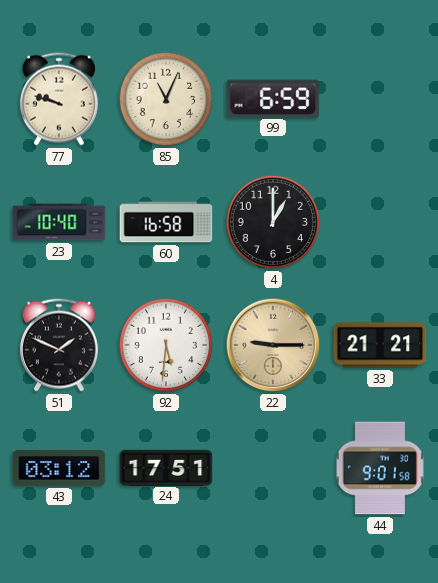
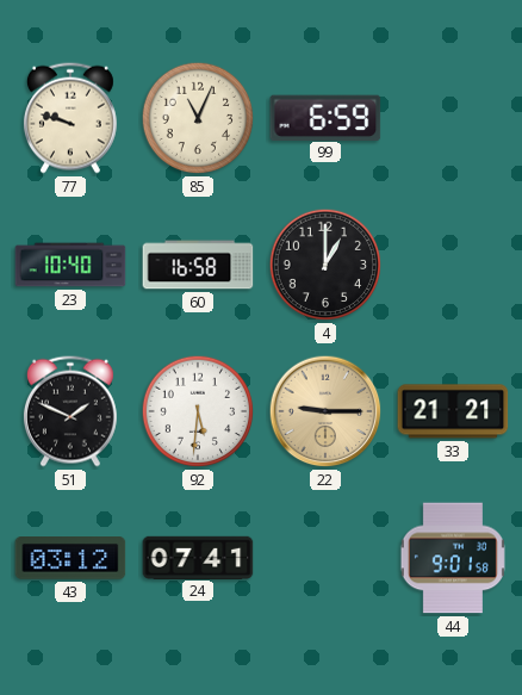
24: 17:51 -> 07:41 (198, 557)
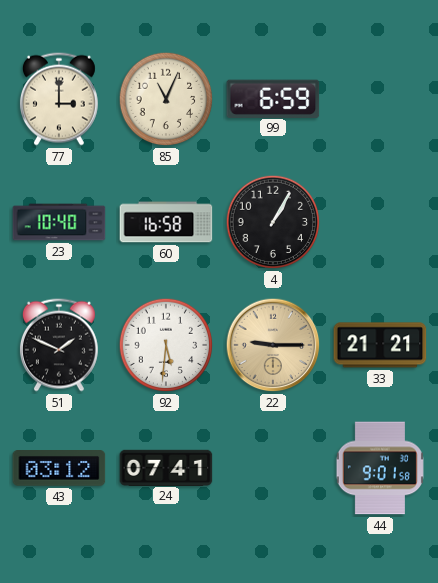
77: 9:48 -> 3:00 (59, 99)
4: 1:00 -> 1:05 (273, 222)
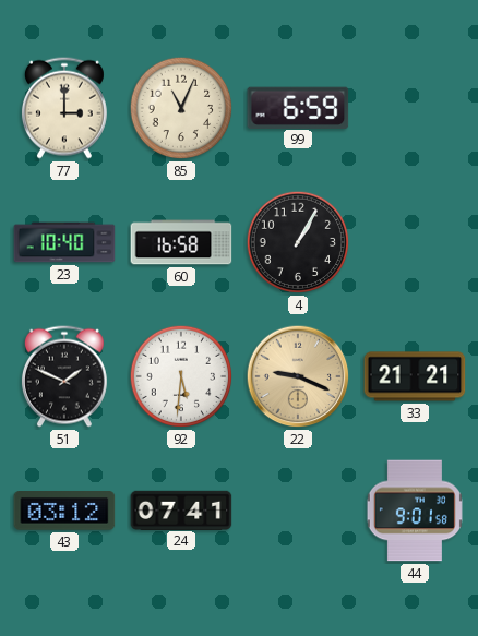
22: 9:15 -> 9:19 (298, 376)
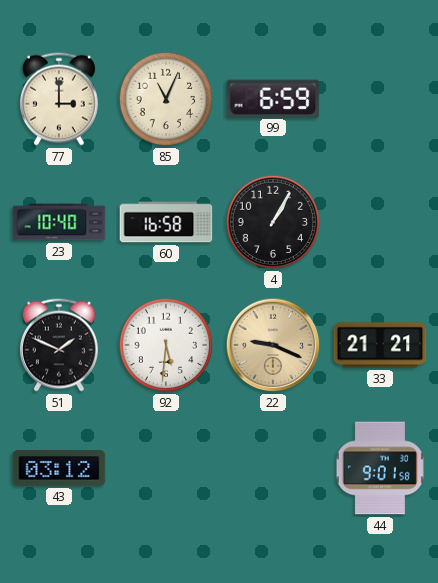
24: 07:41 -> none (181, 509)
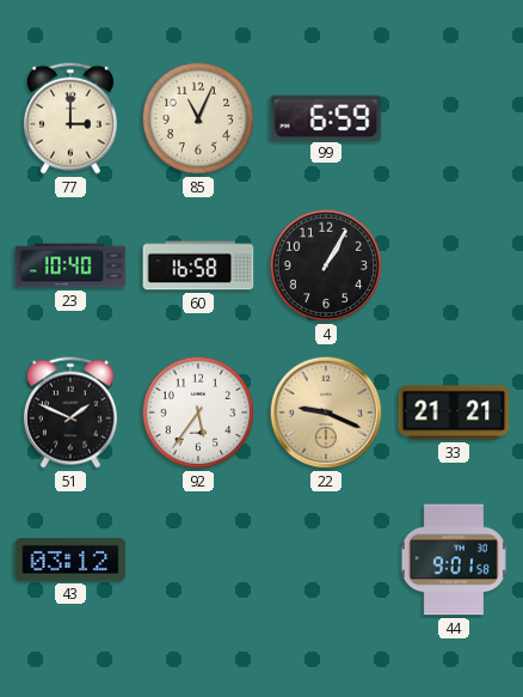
92: 5:31 -> 5:36 (198, 412)
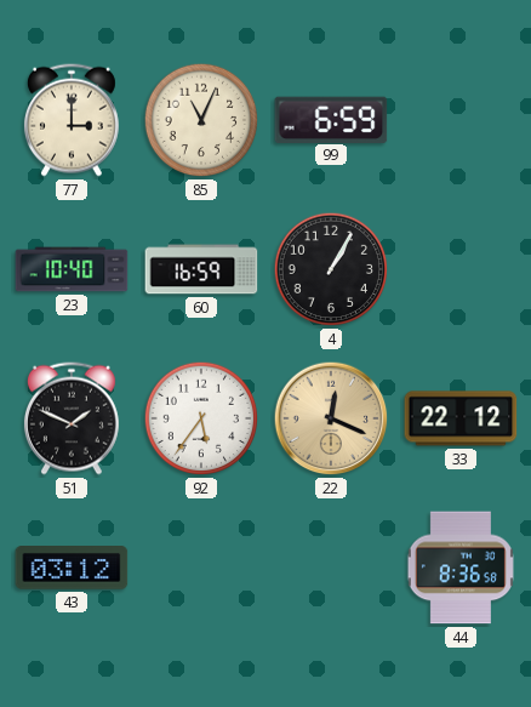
60: 16:58 -> 16:59 (201, 269)
22: 9:19 -> 12:19 (331, 418)
33: 21:21 -> 22:12 (461, 418)
44: 9:01 -> 8:36 (461, 568)
